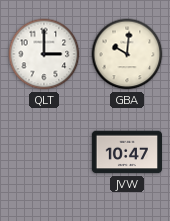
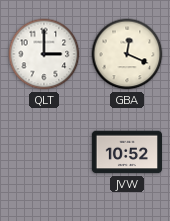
GBA: 10:01 -> 12:19 (127, 54)
JVW: 10:47 -> 10:52 (127, 152)
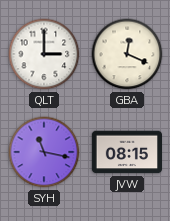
SYH: none -> 11:17 (44, 152)
JVW: 10:52 -> 08:15 (127, 152)
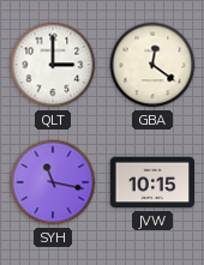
GBA: 12:19 -> 12:21 (152, 65)
JVW: 08:15 -> 10:15 (152, 182)
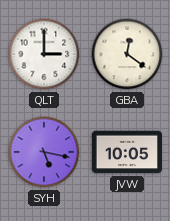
SYH: 11:17 -> 5:17 (44, 152)
JVW: 10:15 -> 10:05 (127, 152)
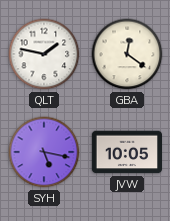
QLT: 3:00 -> 1:47 (44, 54)
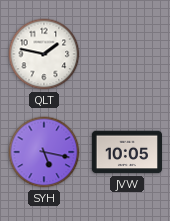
GBA: 12:21 -> none (127, 54)
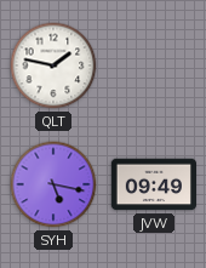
JVW: 10:05 -> 09:49 (154, 184)
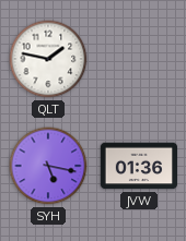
JVW: 09:49 -> 01:36 (139, 166)
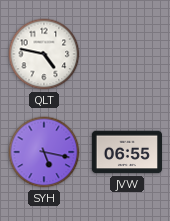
QLT: 1:47 -> 4:47 (44, 54)
JVW: 01:36 -> 06:55 (127, 152)
